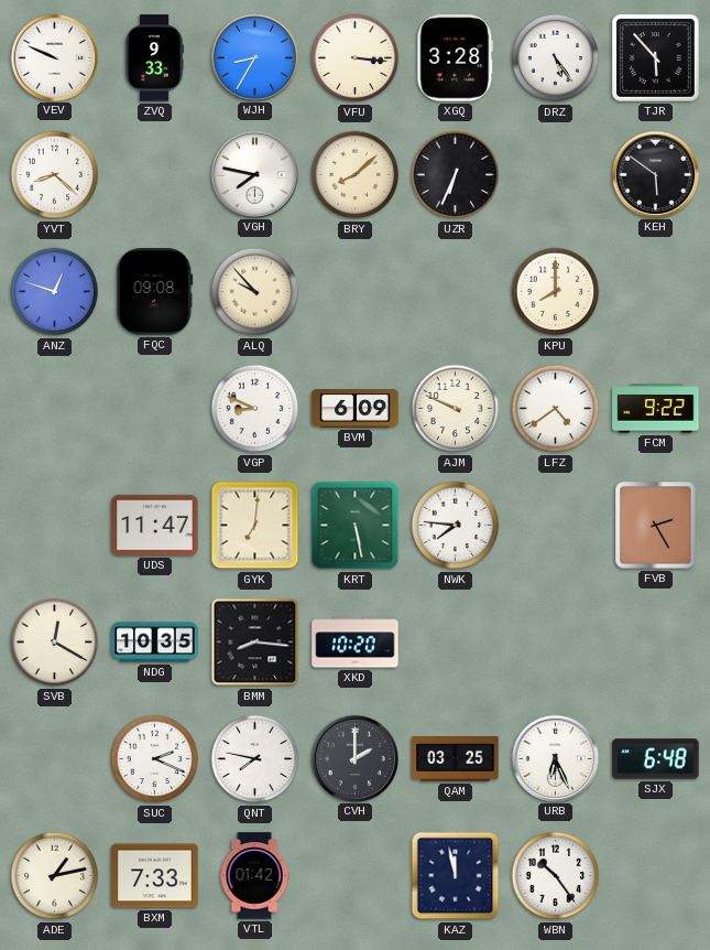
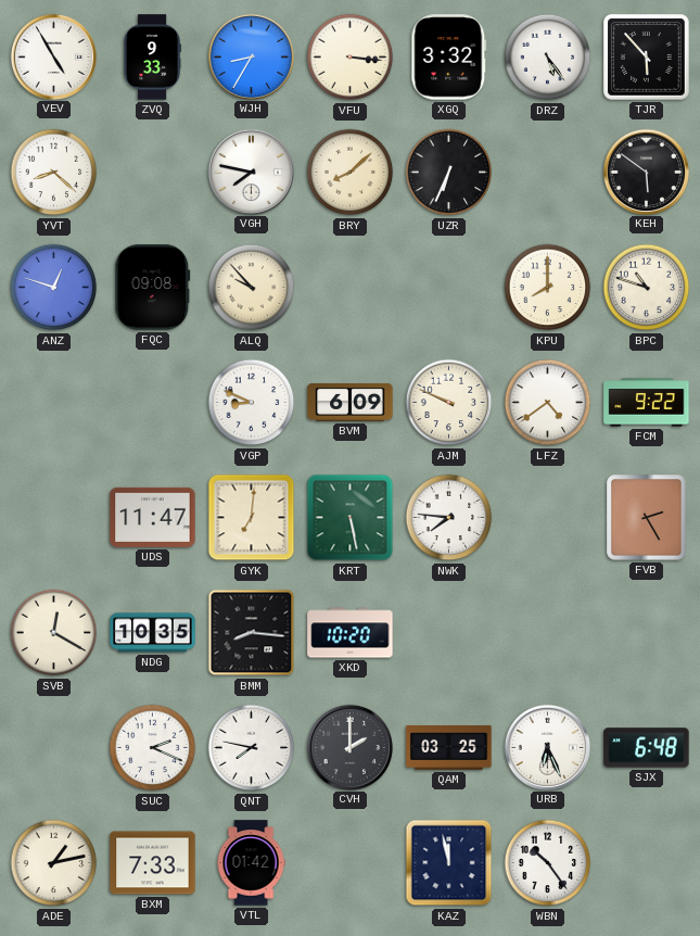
VEV: 9:49 -> 4:55 (53, 56)
XGQ: 3:28 -> 3:32 (449, 58)
BPC: none -> 10:48 (647, 288)
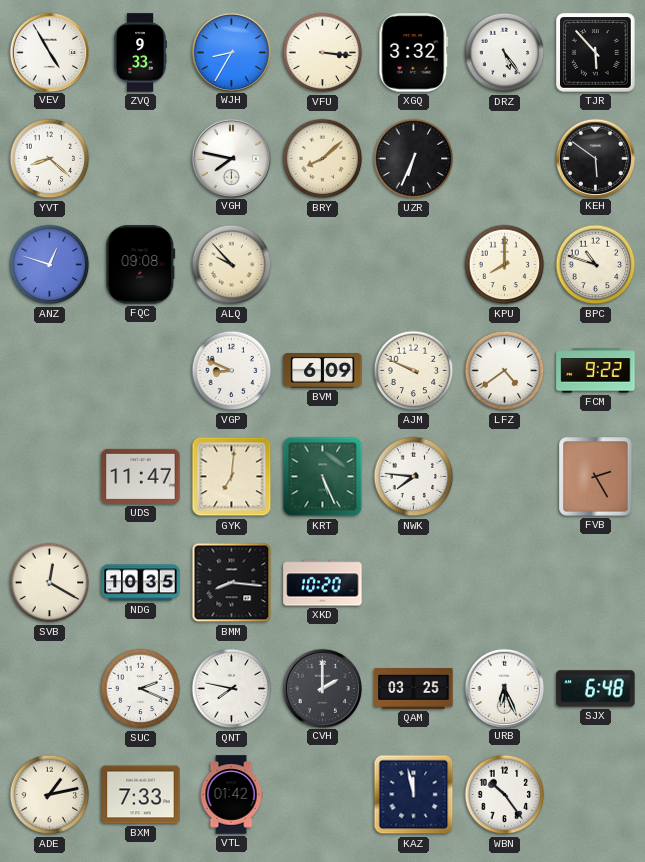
KRT: 5:28 -> 5:26 (323, 477)
